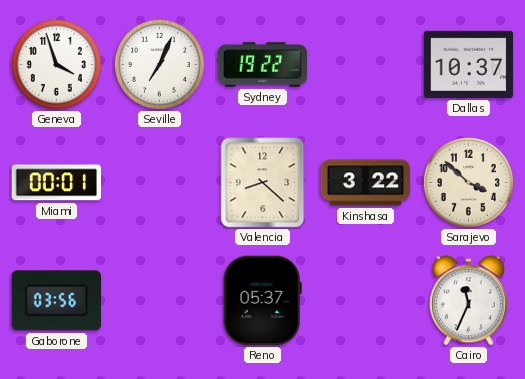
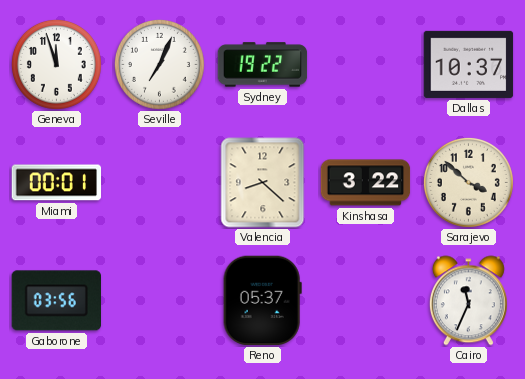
Geneva: 3:57 -> 11:57 (56, 64)
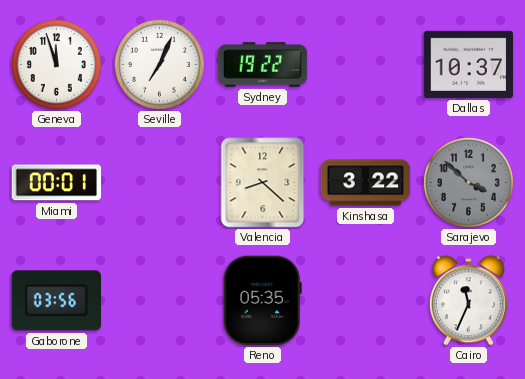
Sarajevo dial: cream -> grey (468, 182)
Reno: 05:37 -> 05:35 (262, 301)
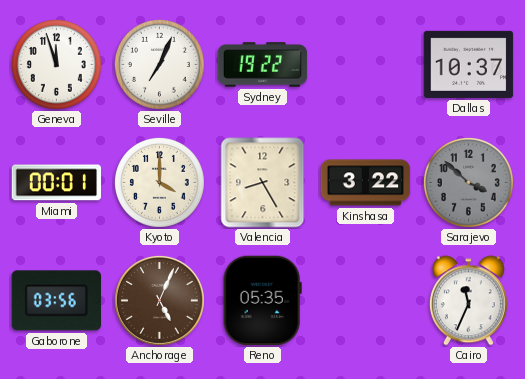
Kyoto: none -> 4:00 (159, 182)
Valencia: 8:22 -> 8:25 (263, 183)
Anchorage: none -> 5:04 (159, 300)
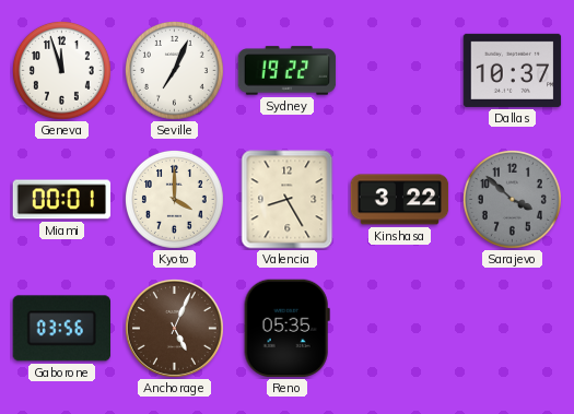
Cairo: 11:34 -> none (468, 301)
